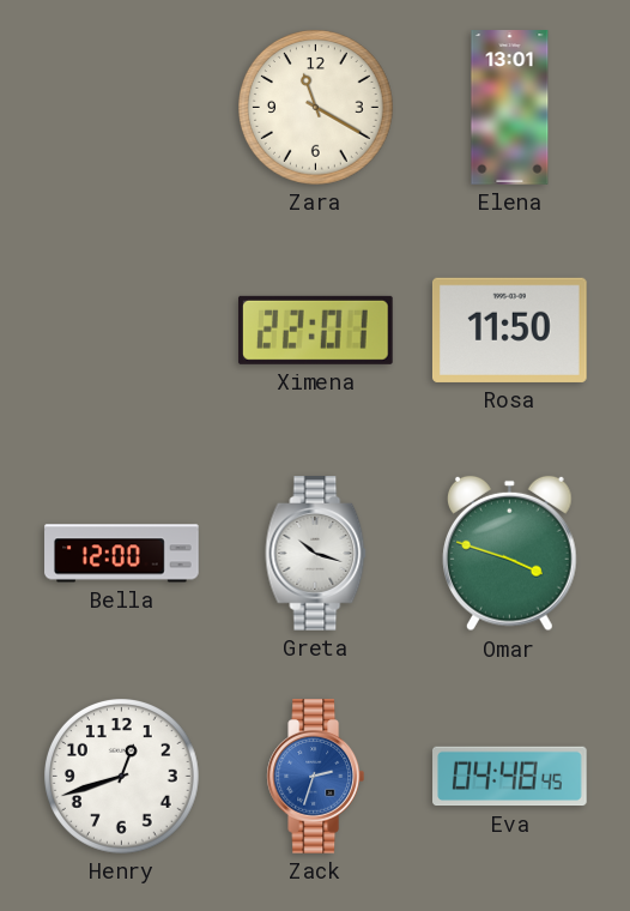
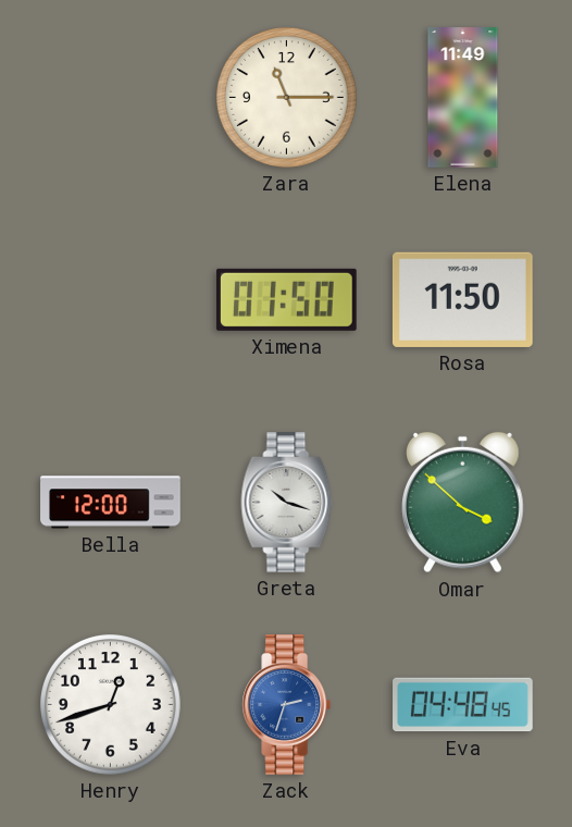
Zara: 11:20 -> 11:15 (287, 98)
Elena: 13:01 -> 11:49 (463, 98)
Ximena: 22:01 -> 01:50 (286, 299)
Omar: 3:48 -> 3:52 (463, 503)
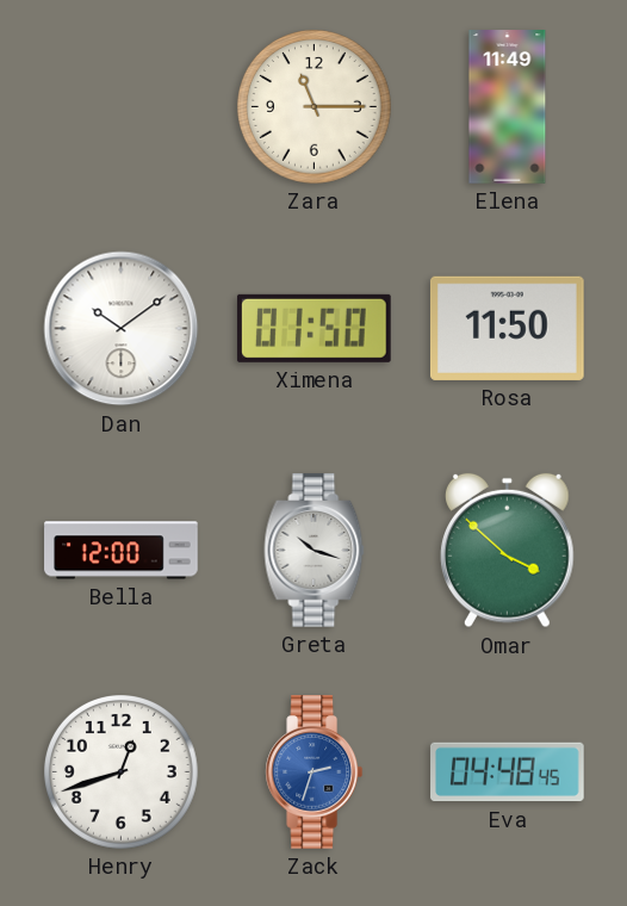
Dan: none -> 10:09 (122, 329)
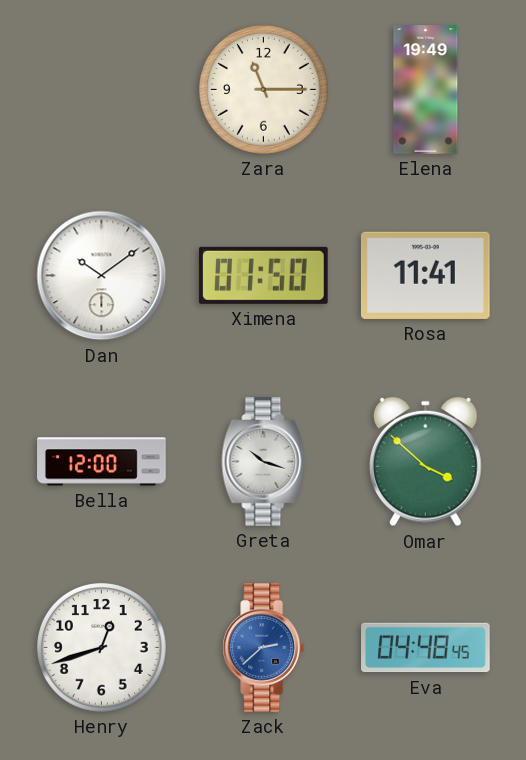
Elena: 11:49 -> 19:49 (426, 90)
Rosa: 11:50 -> 11:41 (425, 275)
Zack: 2:33 -> 2:38 (264, 648)
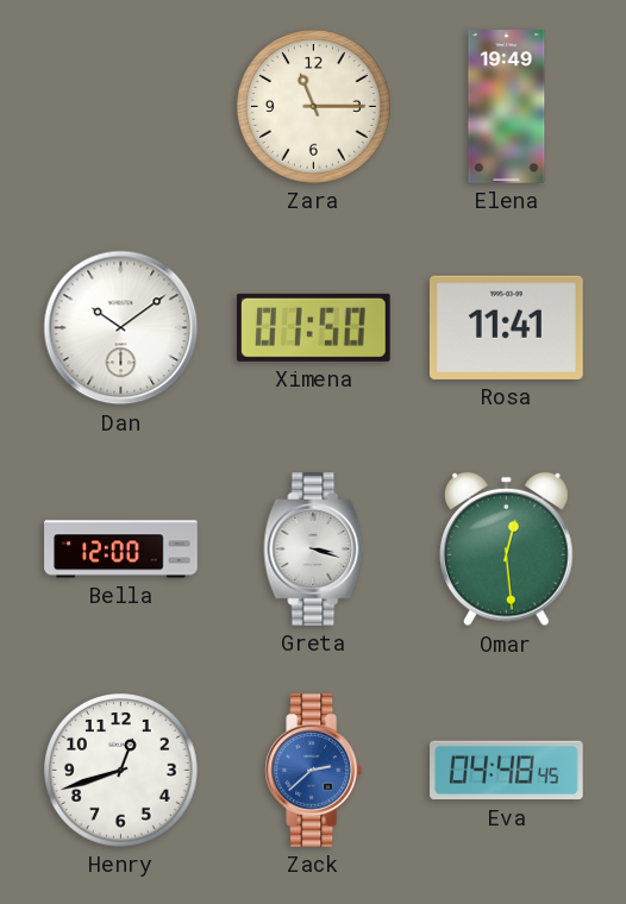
Greta: 10:18 -> 3:18 (314, 550)
Omar: 3:52 -> 12:29 (507, 550)
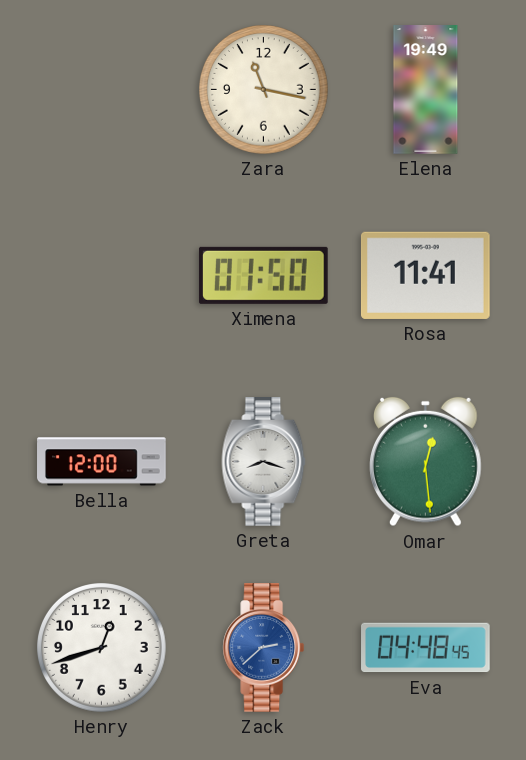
Zara: 11:15 -> 11:17 (264, 90)
Dan: 10:09 -> none (121, 328)
Greta: 3:18 -> 8:18 (264, 462)
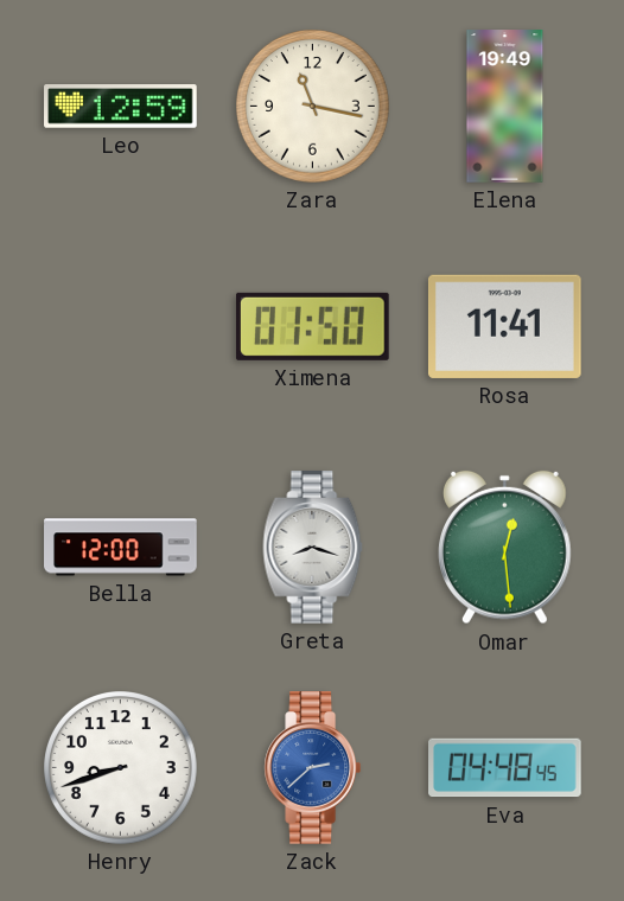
Leo: none -> 12:59 (121, 107)
Henry: 12:42 -> 8:42 (121, 768)
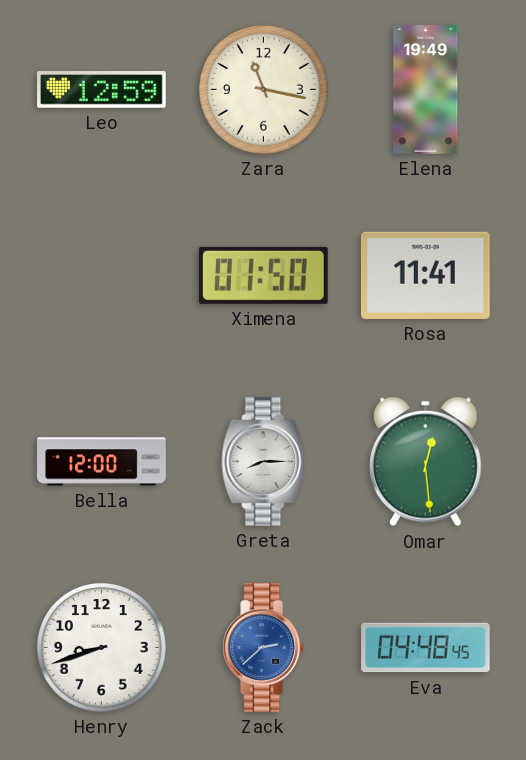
Greta: 8:18 -> 8:15 (264, 462)
